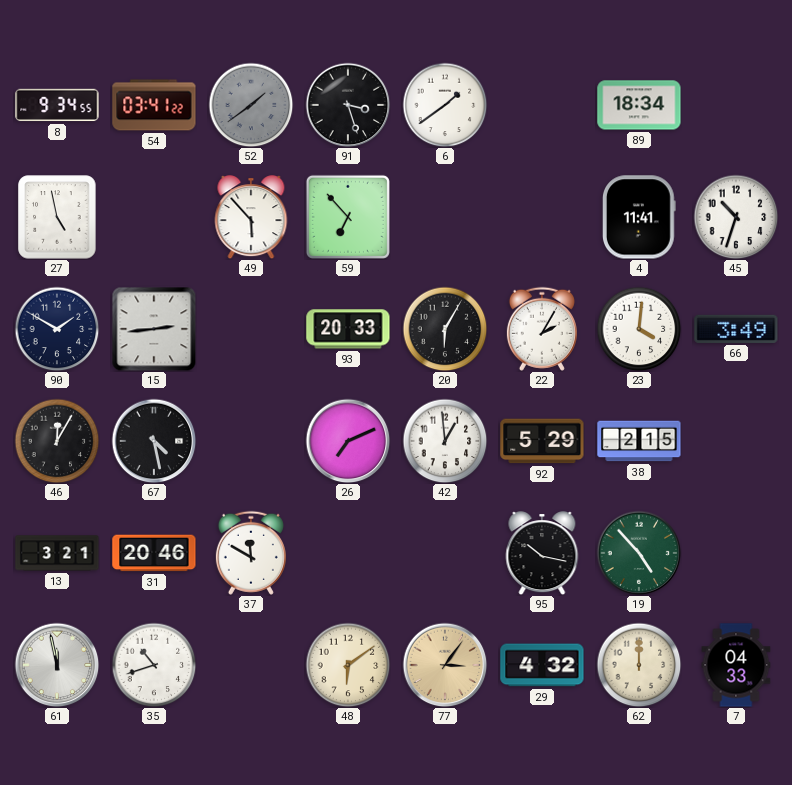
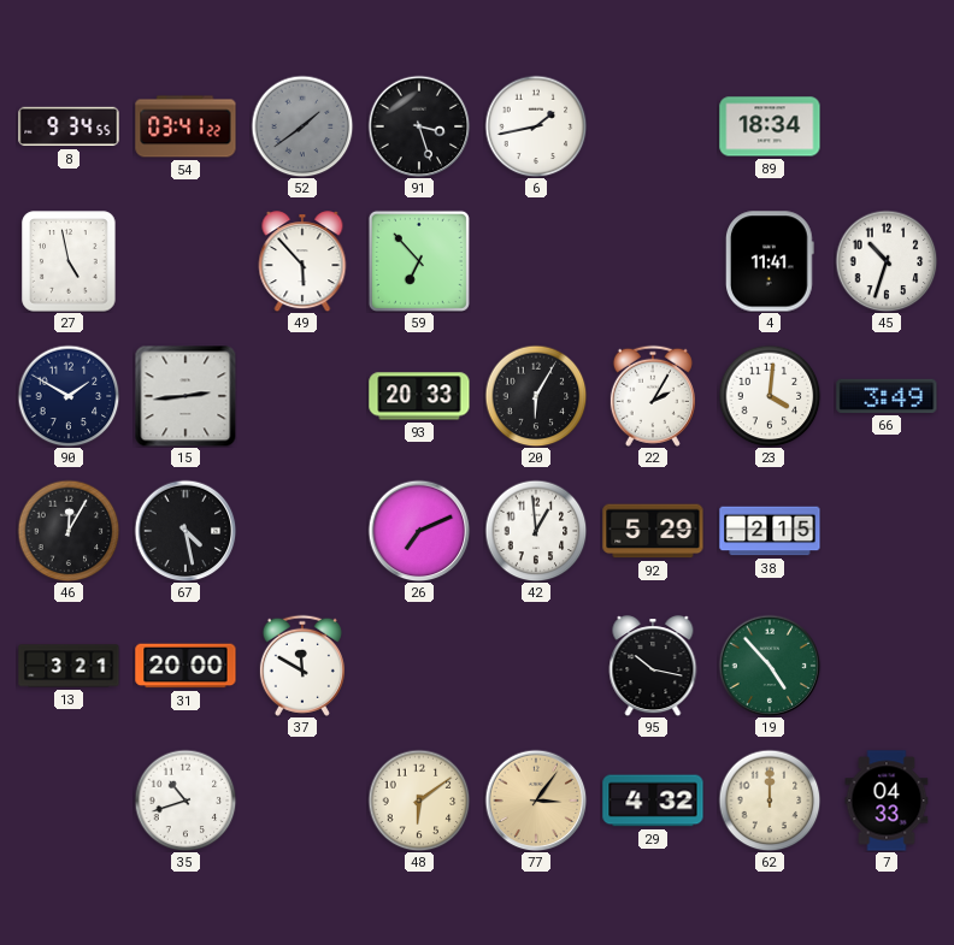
6: 1:39 -> 1:43 (536, 126)
31: 20:46 -> 20:00 (185, 666)
61: 11:58 -> none (57, 665)
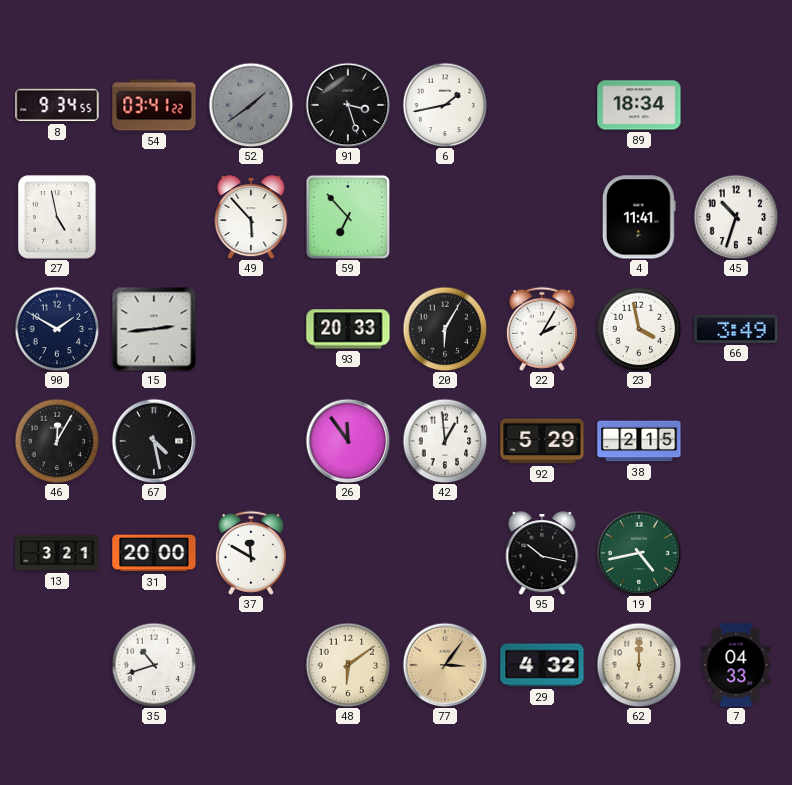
23: 4:01 -> 3:58 (639, 329)
26: 7:11 -> 11:54 (348, 441)
19: 4:53 -> 4:43 (639, 553)
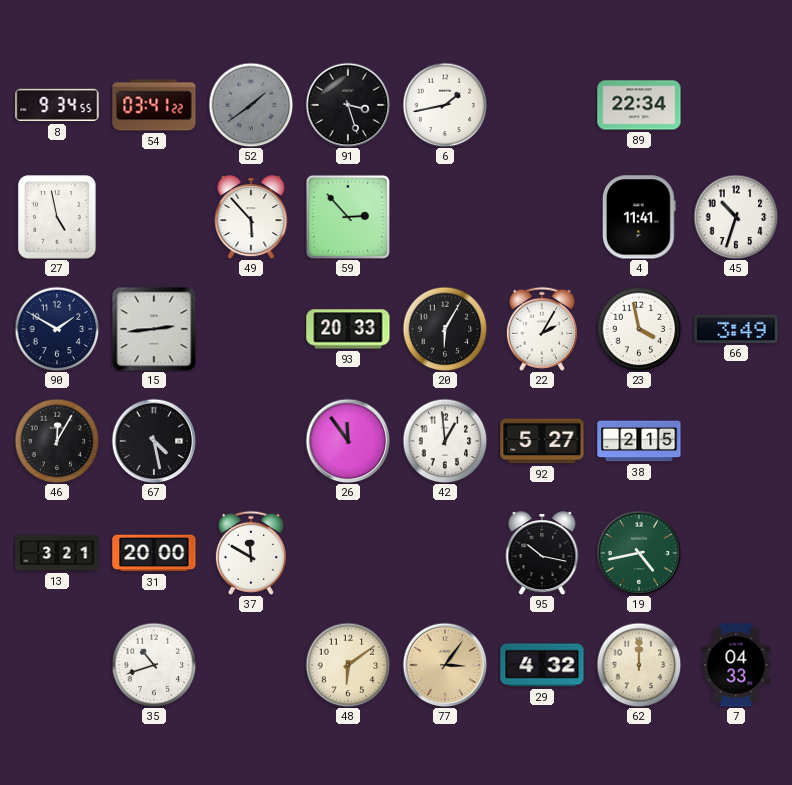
89: 18:34 -> 22:34 (639, 105)
59: 6:53 -> 2:53 (348, 217)
92: 5:29 -> 5:27 (542, 441)
